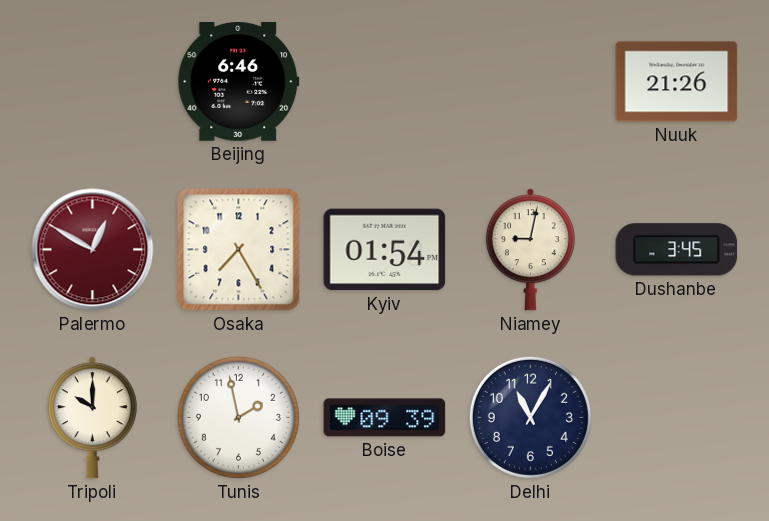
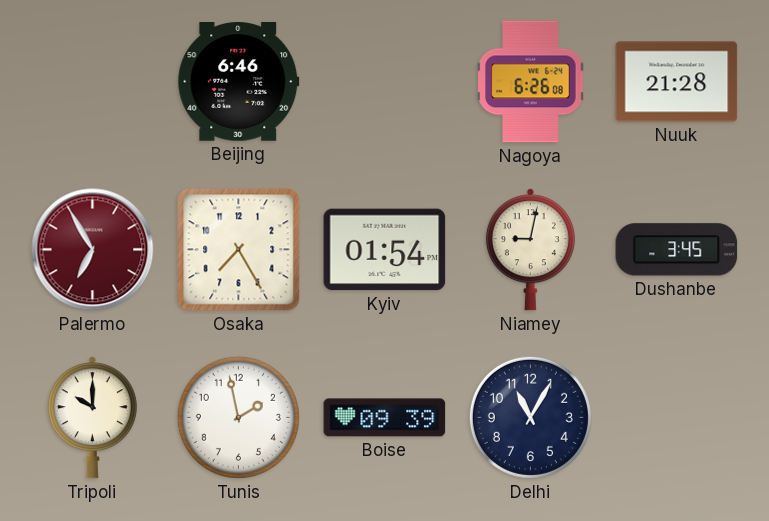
Nagoya: none -> 6:26 (531, 82)
Nuuk: 21:26 -> 21:28 (677, 82)
Palermo: 12:50 -> 6:55 (93, 250)
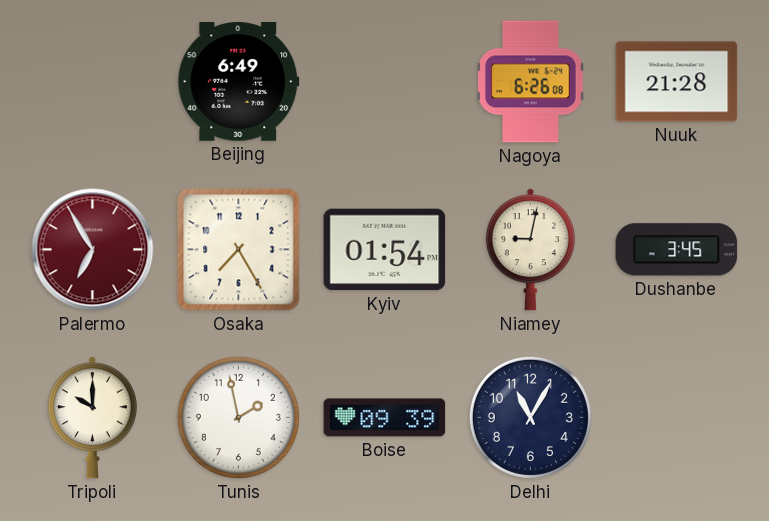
Beijing: 6:46 -> 6:49 (239, 82)
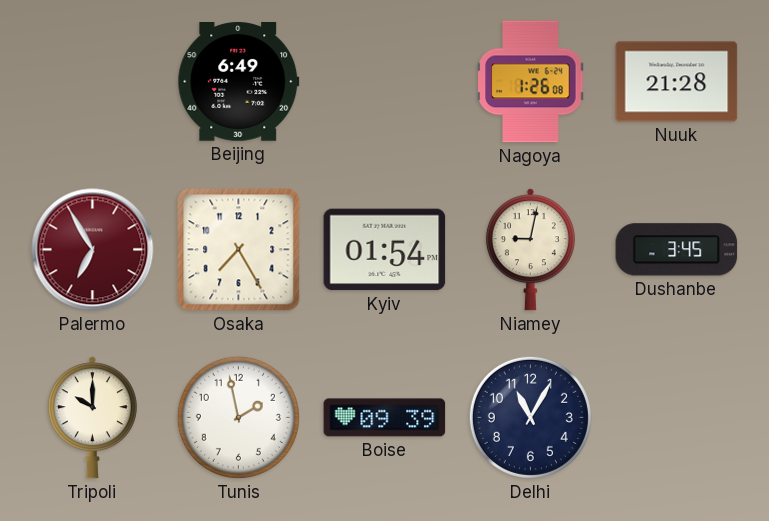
Nagoya: 6:26 -> 1:26 (531, 82)
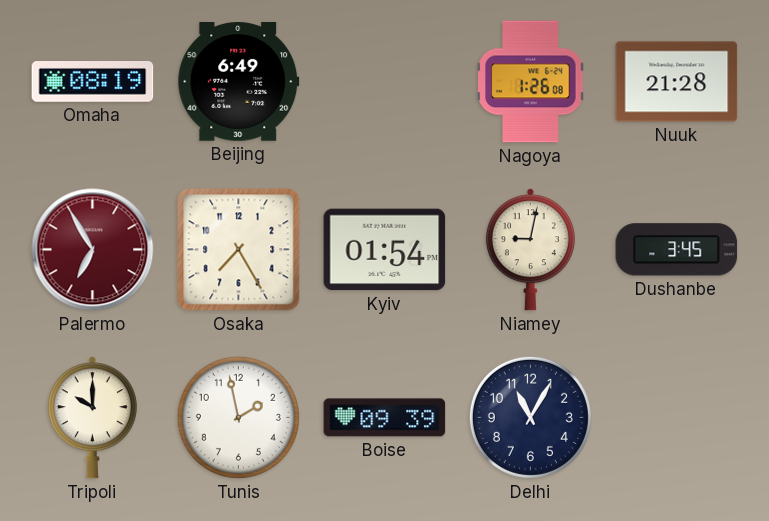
Omaha: none -> 08:19 (93, 82)
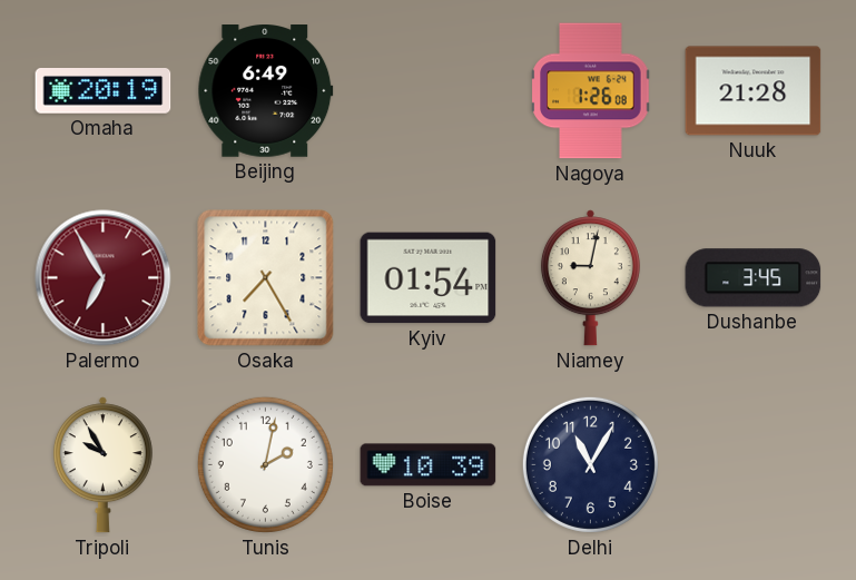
Omaha: 08:19 -> 20:19 (104, 91)
Tripoli: 10:00 -> 9:55 (102, 465)
Tunis: 1:58 -> 2:02 (265, 464)
Boise: 09:39 -> 10:39 (429, 465)
